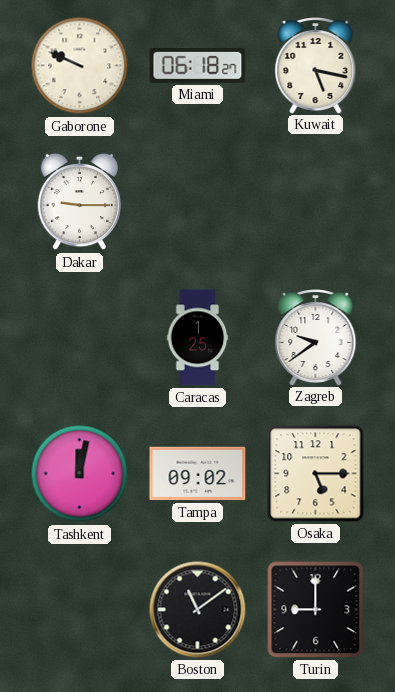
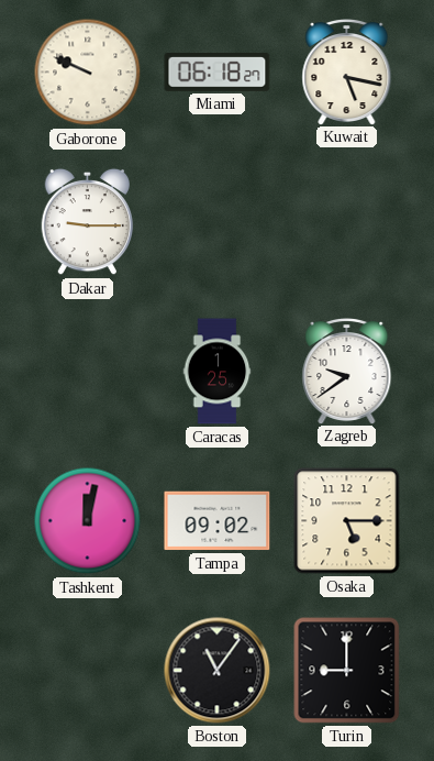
Boston: 11:09 -> 11:06 (218, 671)
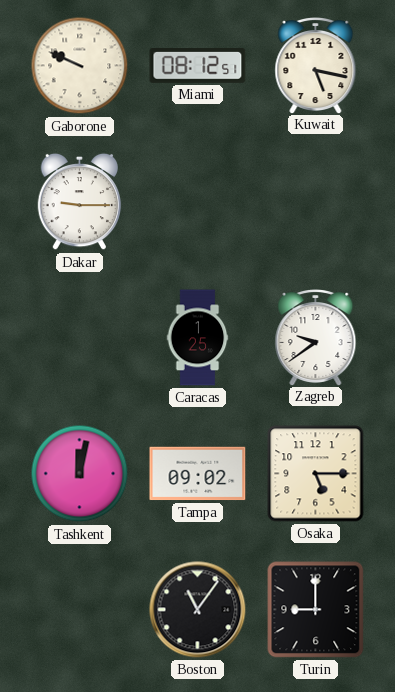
Miami: 06:18 -> 08:12 (198, 66)
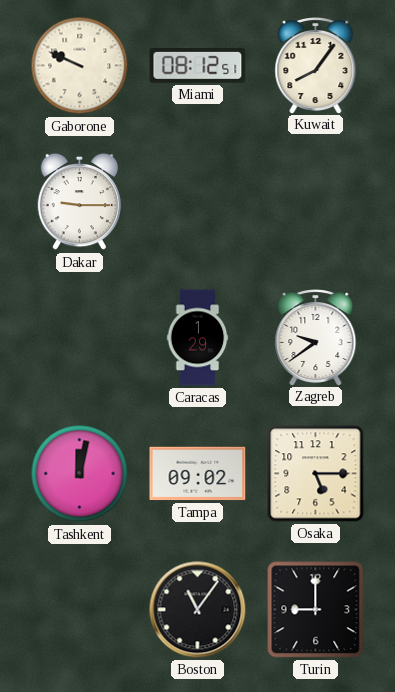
Kuwait: 5:17 -> 8:06 (316, 66)
Caracas: 1:25 -> 1:29 (198, 338)
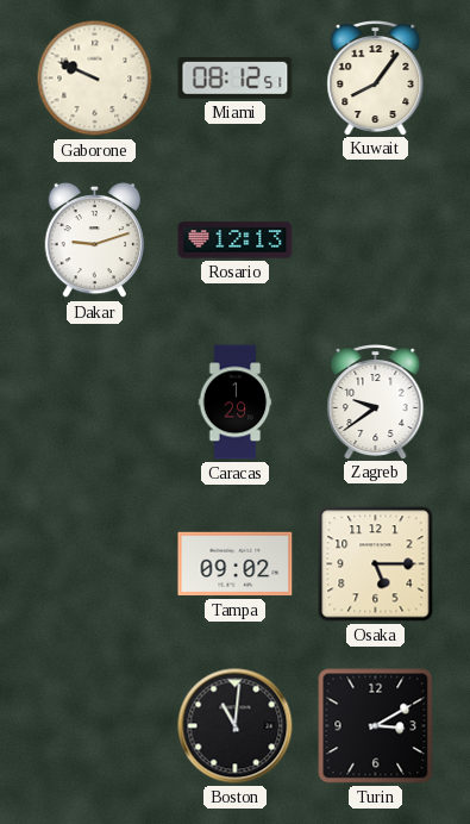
Dakar: 9:15 -> 9:12 (95, 241)
Rosario: none -> 12:13 (236, 241)
Tashkent: 12:02 -> none (80, 474)
Boston: 11:06 -> 11:01 (236, 726)
Turin: 9:00 -> 3:10 (376, 726)
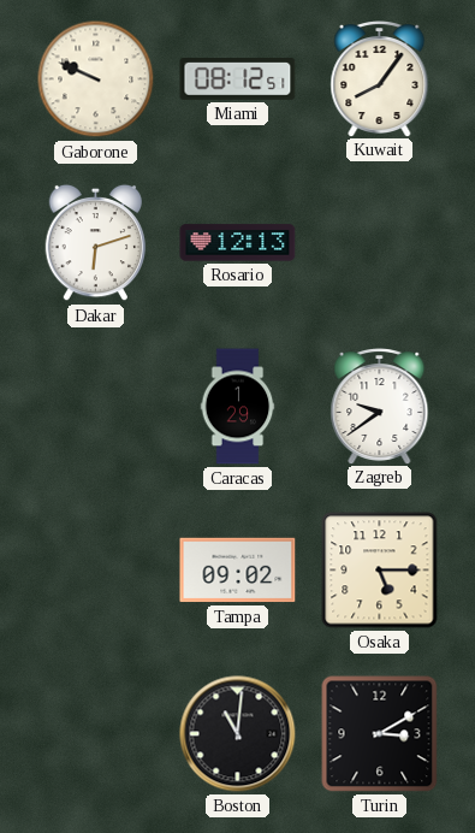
Dakar: 9:12 -> 6:12 (96, 243)
